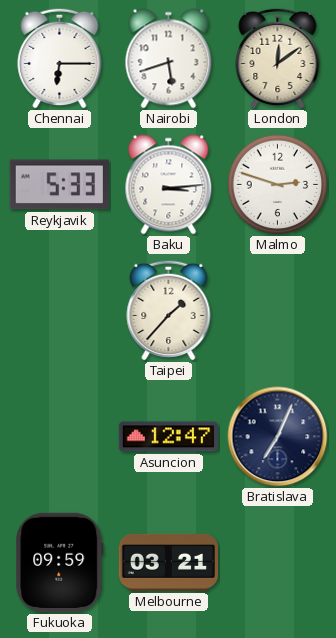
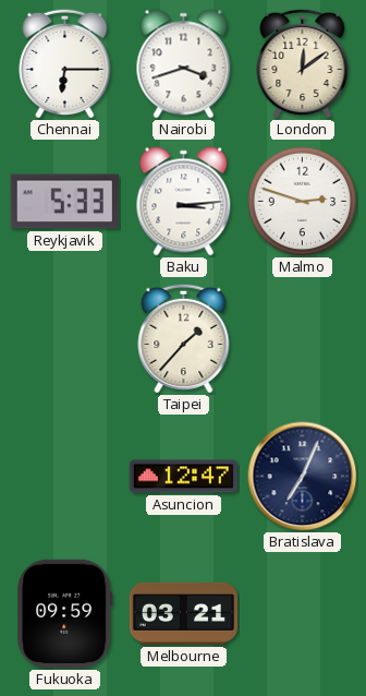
Nairobi: 5:42 -> 3:42 (184, 64)
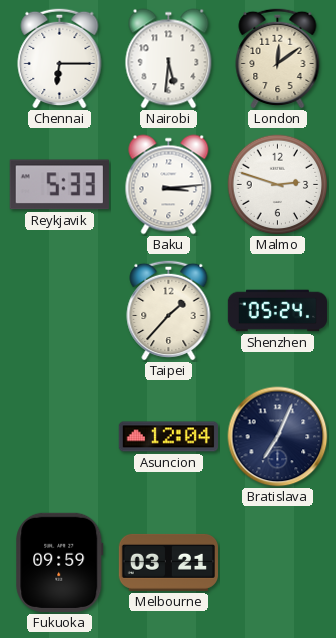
Nairobi: 3:42 -> 5:31 (169, 59)
Shenzhen: none -> 05:24 (278, 311)
Asuncion: 12:47 -> 12:04 (168, 437)
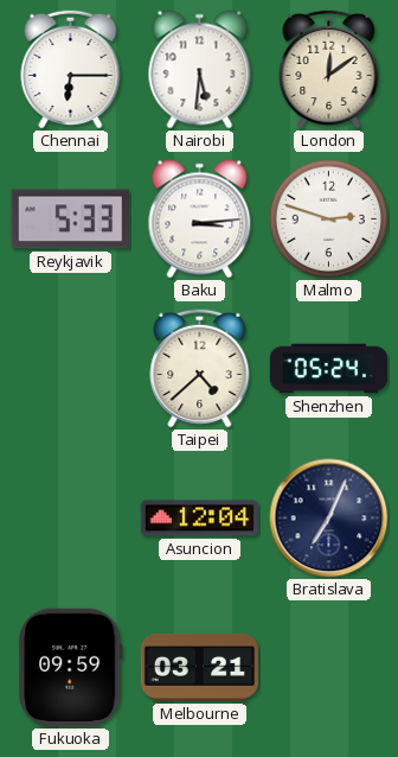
Taipei: 1:37 -> 4:38 (200, 368)
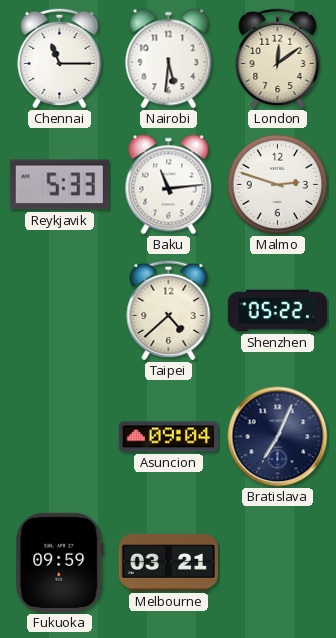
Chennai: 6:15 -> 11:15 (60, 58)
Baku: 3:14 -> 11:14 (169, 185)
Shenzhen: 05:24 -> 05:22 (278, 311)
Asuncion: 12:04 -> 09:04 (168, 437)
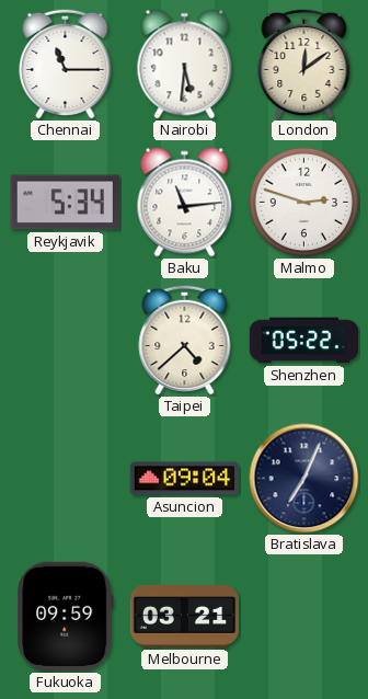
Reykjavik: 5:33 -> 5:34 (65, 203)
